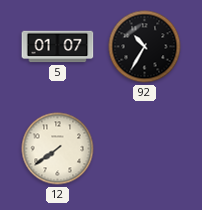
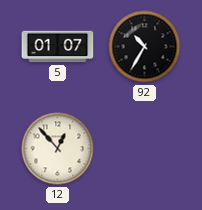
12: 7:39 -> 12:53 (58, 149)
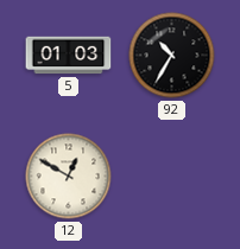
5: 01:07 -> 01:03 (69, 56)
12: 12:53 -> 12:50 (69, 177)
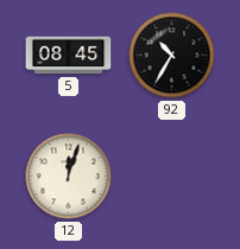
5: 01:03 -> 08:45 (69, 56)
12: 12:50 -> 12:03 (69, 177)
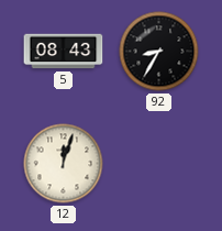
5: 08:45 -> 08:43 (64, 52)
92: 10:35 -> 8:35 (159, 52)
